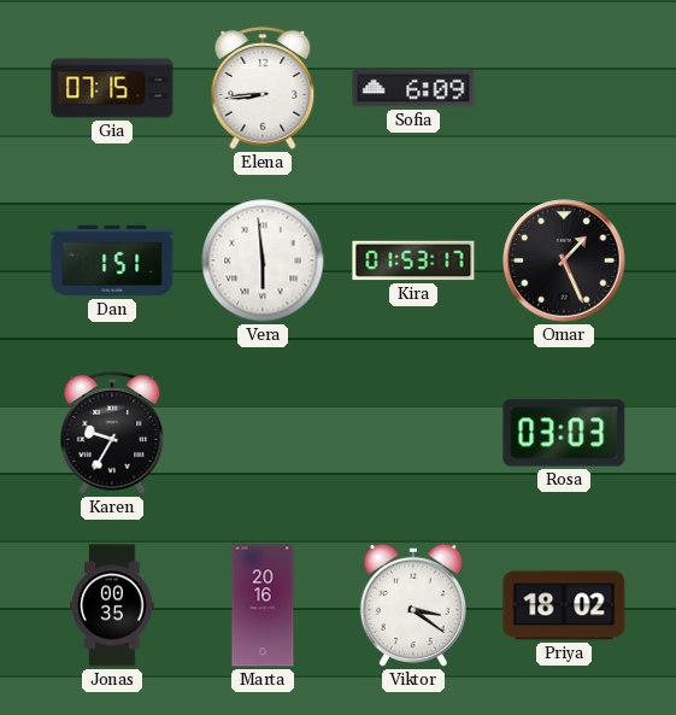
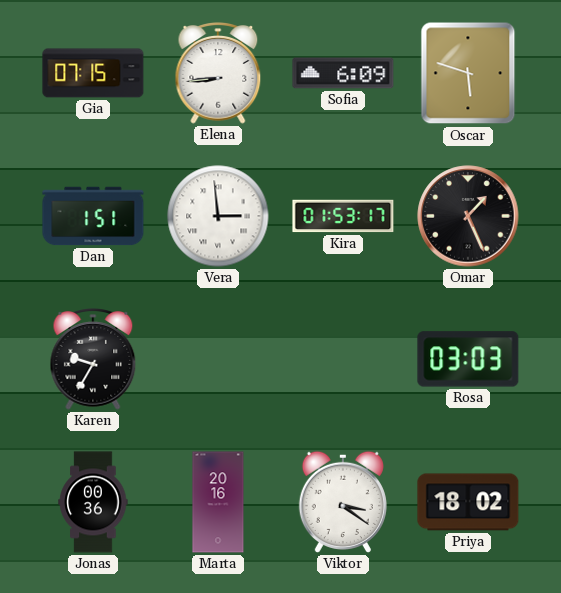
Oscar: none -> 5:48 (468, 73)
Vera: 5:59 -> 2:59 (218, 216)
Jonas: 00:35 -> 00:36 (93, 502)
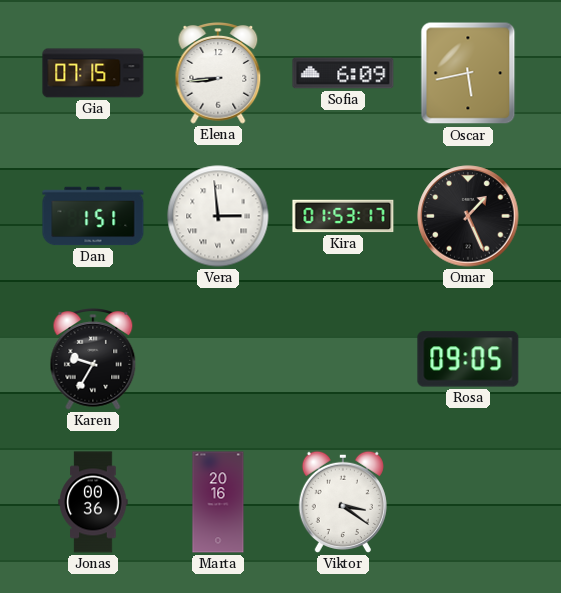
Oscar: 5:48 -> 5:43 (468, 73)
Rosa: 03:03 -> 09:05 (468, 359)
Priya: 18:02 -> none (468, 502)
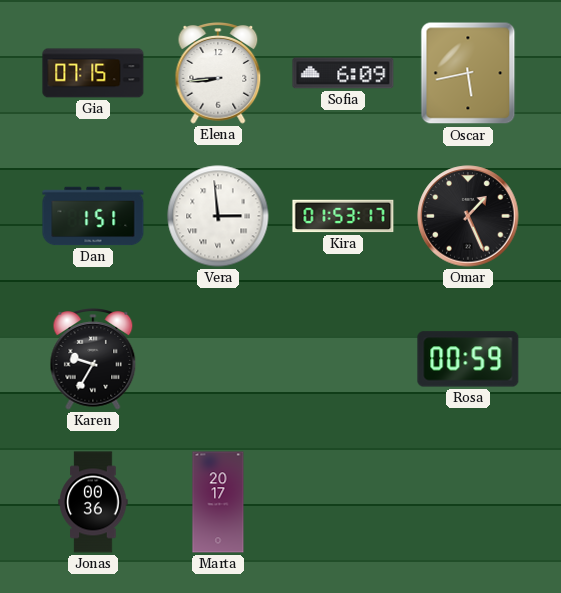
Rosa: 09:05 -> 00:59 (468, 359)
Marta: 20:16 -> 20:17 (218, 502)
Viktor: 3:21 -> none (343, 502)
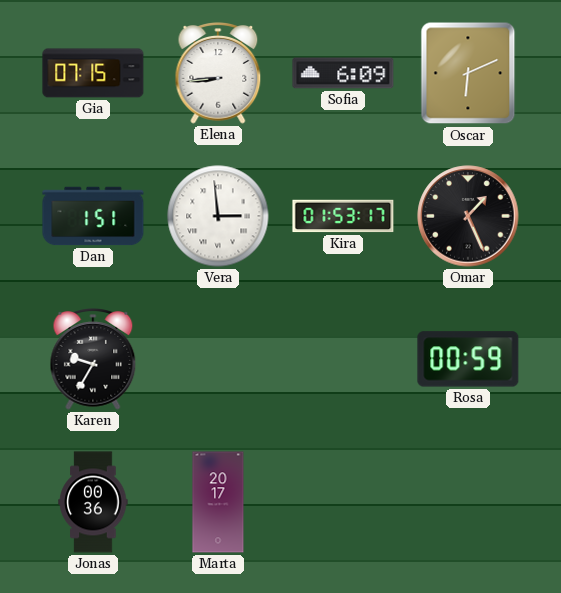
Oscar: 5:43 -> 6:11 (468, 73)
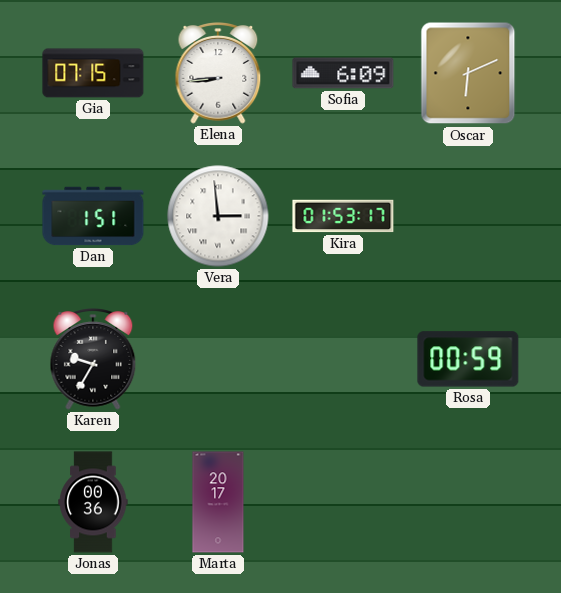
Omar: 1:26 -> none (468, 216)
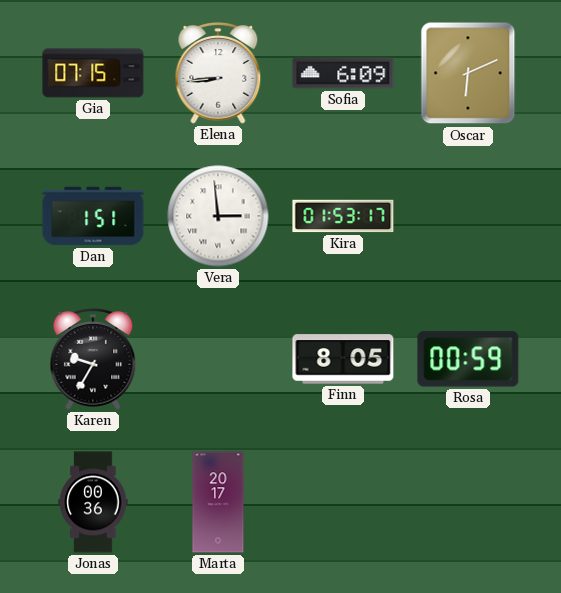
Finn: none -> 8:05 (343, 359)
